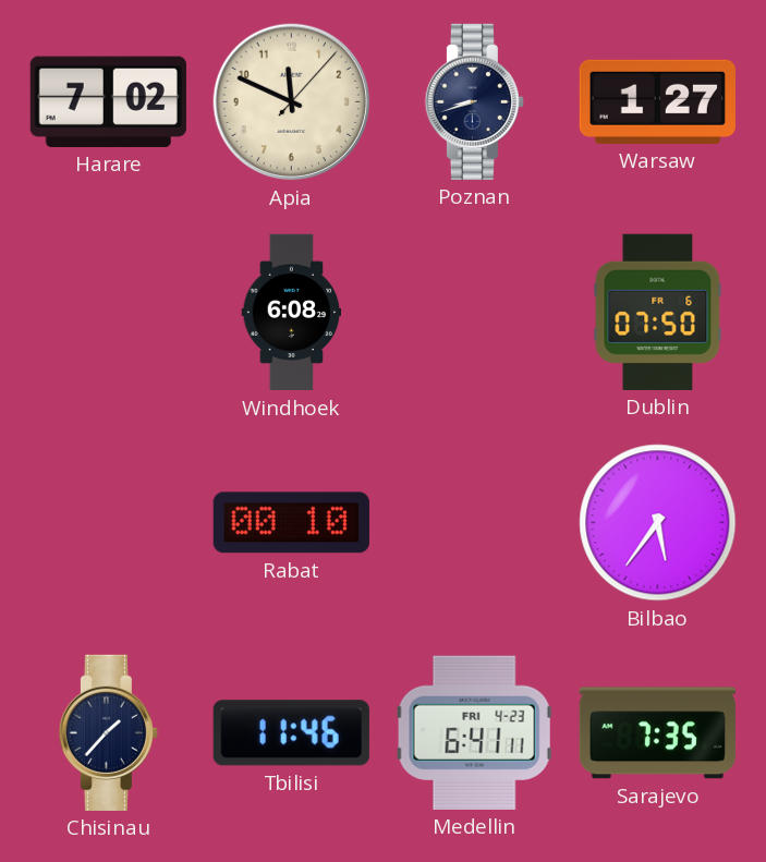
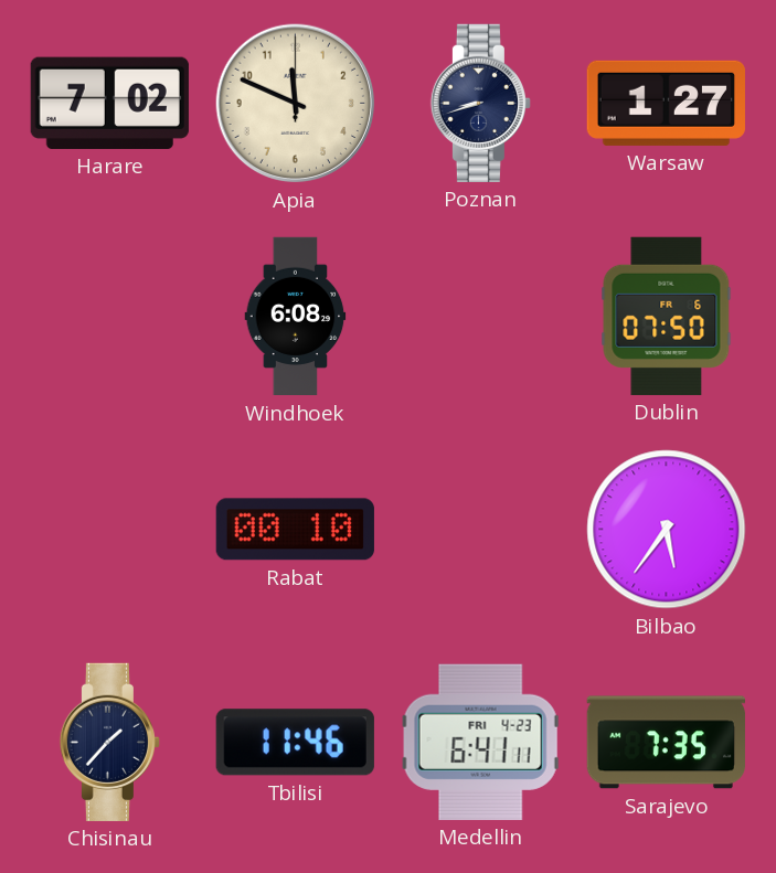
Apia: 11:49:07 -> 11:49:00 (296, 104)
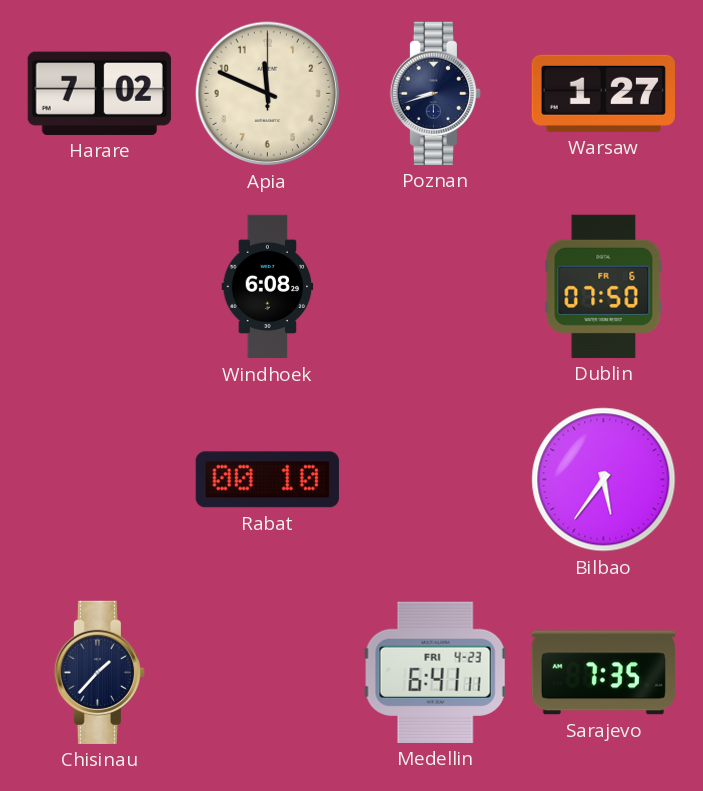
Tbilisi: 11:46 -> none (295, 743)
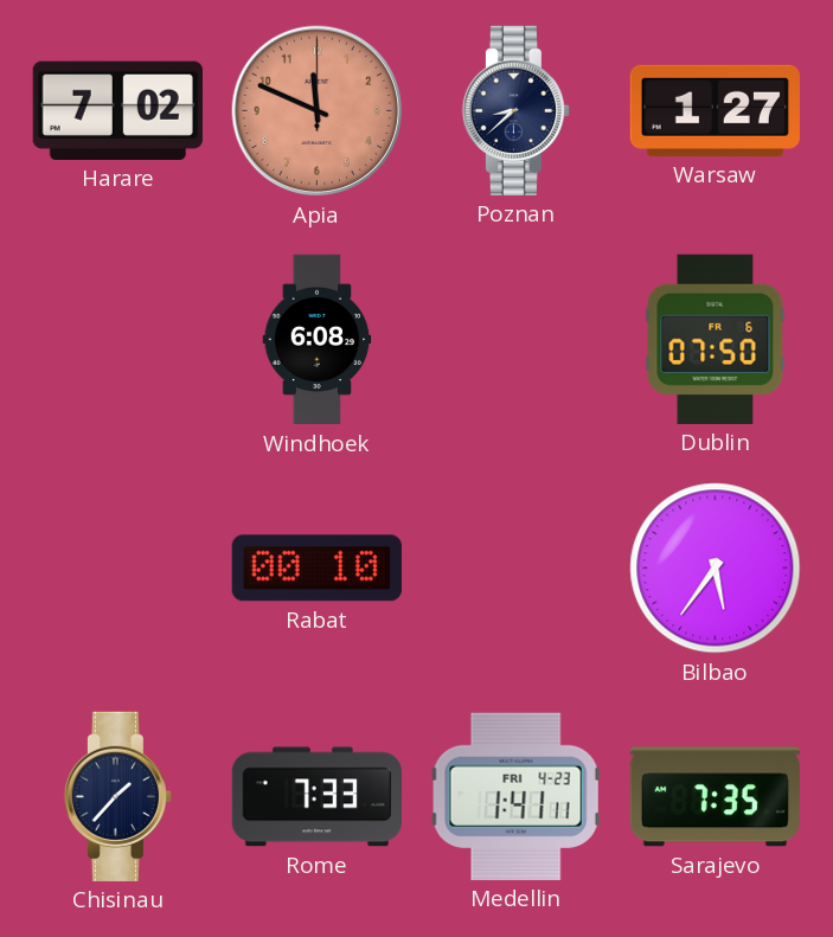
Apia dial: cream -> salmon (318, 111)
Poznan: 8:42 -> 8:38 (515, 110)
Rome: none -> 7:33 (316, 797)
Medellin: 6:41 -> 1:41 (517, 796)
